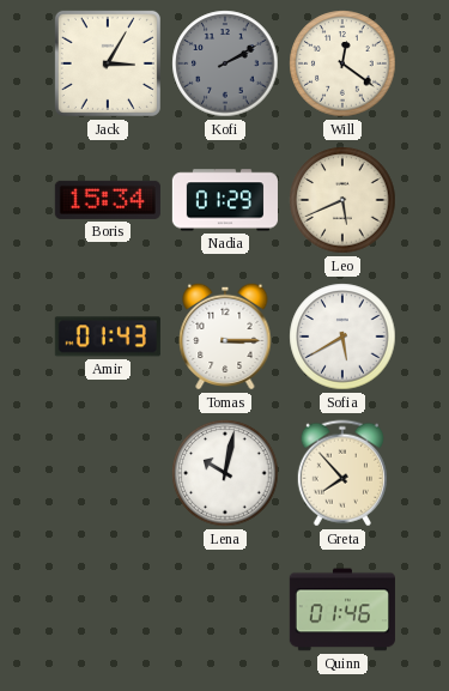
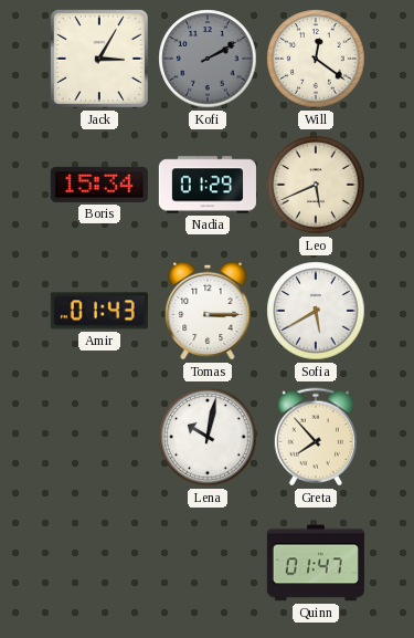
Quinn: 01:46 -> 01:47 (316, 563)
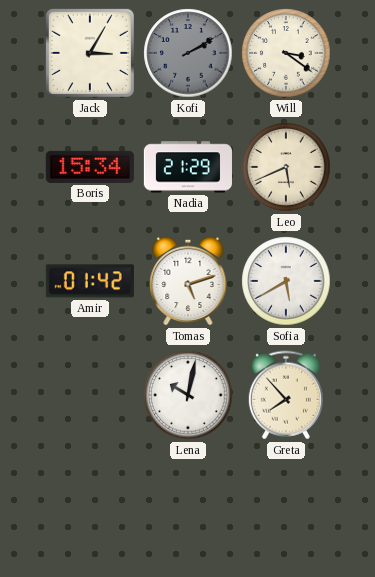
Will: 12:21 -> 3:21 (286, 53)
Nadia: 01:29 -> 21:29 (188, 167)
Amir: 01:43 -> 01:42 (90, 281)
Tomas: 3:15 -> 5:12 (188, 281)
Quinn: 01:47 -> none (316, 563)
